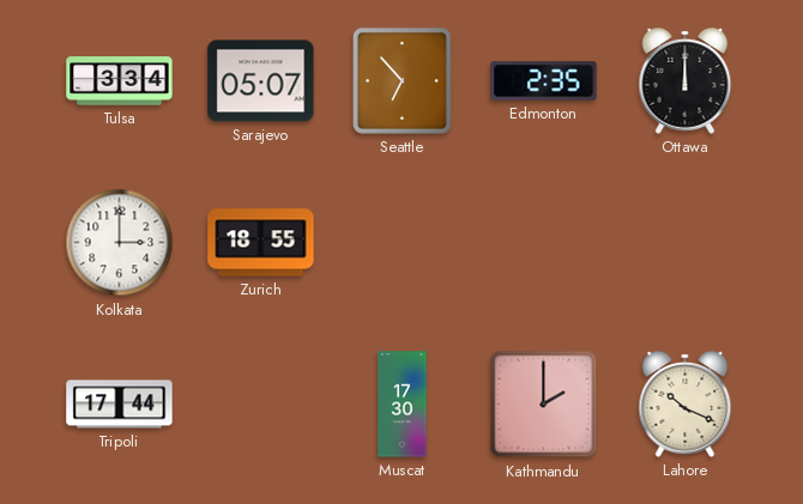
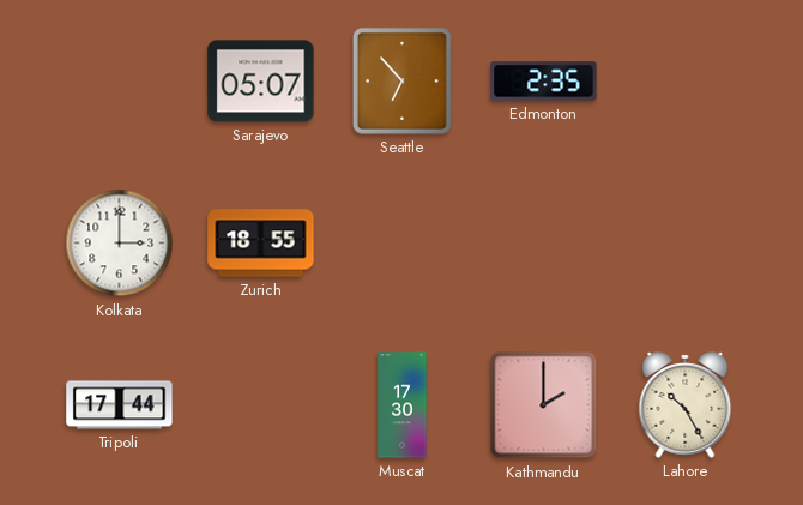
Tulsa: 3:34 -> none (120, 81)
Ottawa: 12:00 -> none (686, 80)
Lahore: 10:19 -> 10:25 (686, 404)
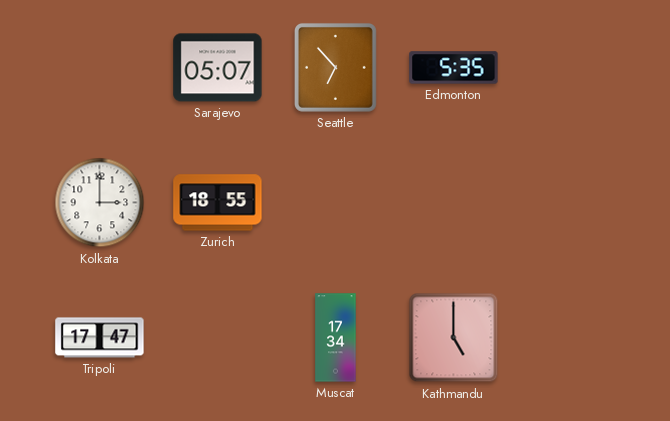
Edmonton: 2:35 -> 5:35 (454, 68)
Tripoli: 17:44 -> 17:47 (100, 338)
Muscat: 17:30 -> 17:34 (336, 338)
Kathmandu: 2:00 -> 5:00 (454, 338)
Lahore: 10:25 -> none (686, 404)
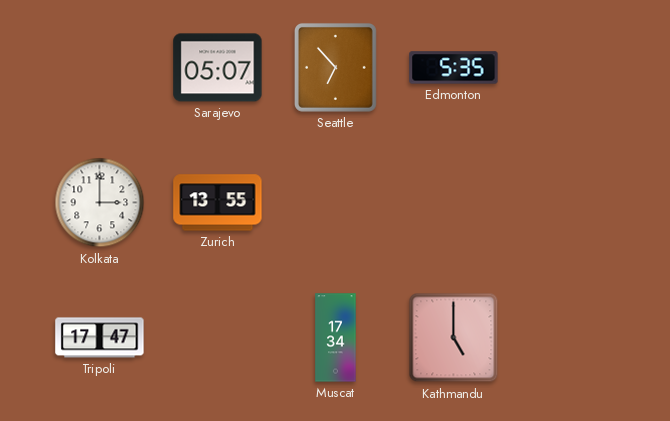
Zurich: 18:55 -> 13:55 (218, 203)
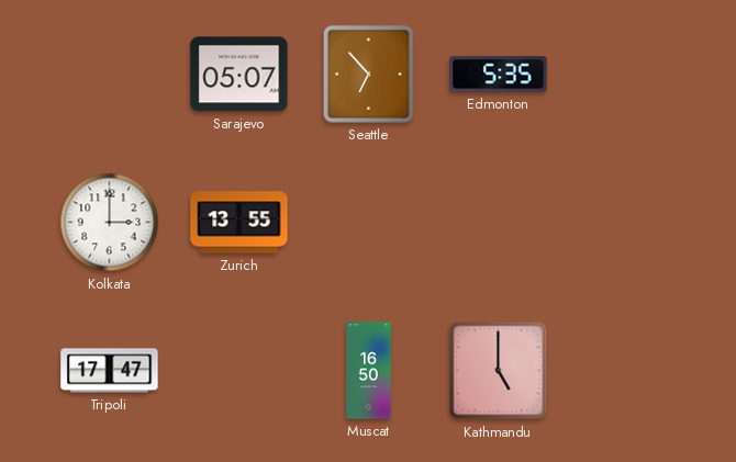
Muscat: 17:34 -> 16:50 (369, 371)
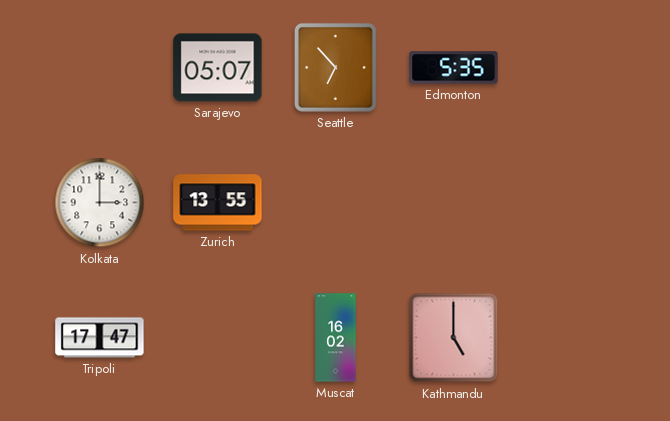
Muscat: 16:50 -> 16:02 (336, 338)
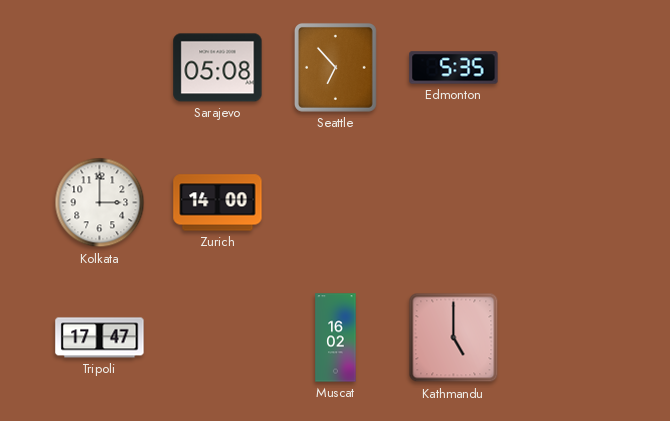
Sarajevo: 05:07 -> 05:08 (218, 68)
Zurich: 13:55 -> 14:00 (218, 203)
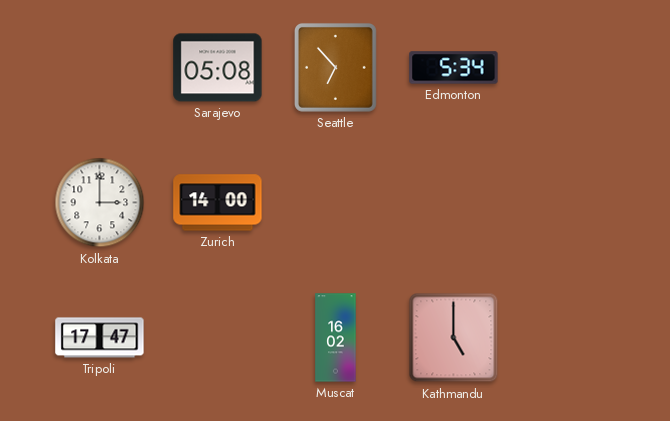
Edmonton: 5:35 -> 5:34 (454, 68)
